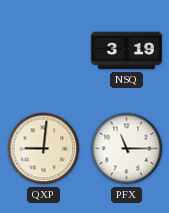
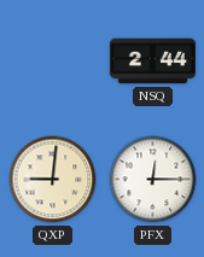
NSQ: 3:19 -> 2:44 (152, 62)
PFX: 11:15 -> 12:15 (153, 180)
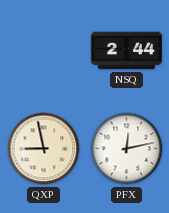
QXP: 9:01 -> 8:58 (44, 149)
PFX: 12:15 -> 12:13 (127, 149)
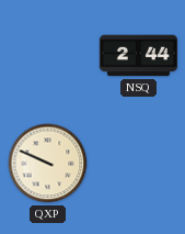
QXP: 8:58 -> 9:49 (48, 164)
PFX: 12:13 -> none (127, 149)
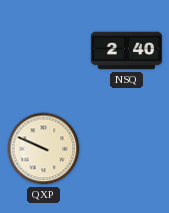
NSQ: 2:44 -> 2:40 (126, 51)
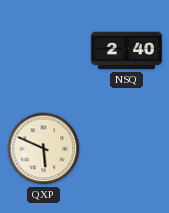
QXP: 9:49 -> 5:49 (44, 149)
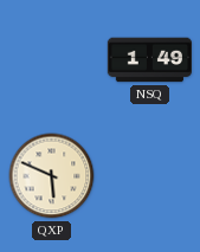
NSQ: 2:40 -> 1:49 (149, 60)
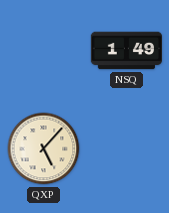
QXP: 5:49 -> 5:07 (44, 149)
